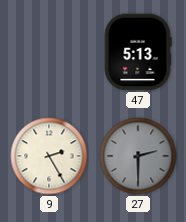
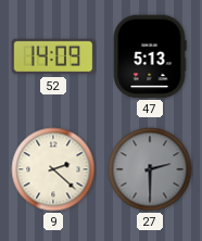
52: none -> 14:09 (53, 56)
9: 2:25 -> 2:22 (53, 169)
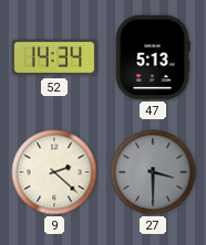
52: 14:09 -> 14:34 (54, 57)
27: 2:30 -> 3:30 (153, 172)
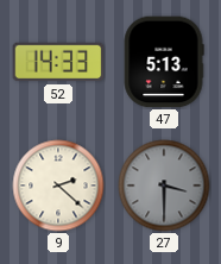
52: 14:34 -> 14:33 (58, 62)
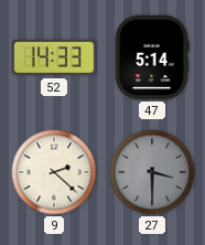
47: 5:13 -> 5:14 (152, 57)
